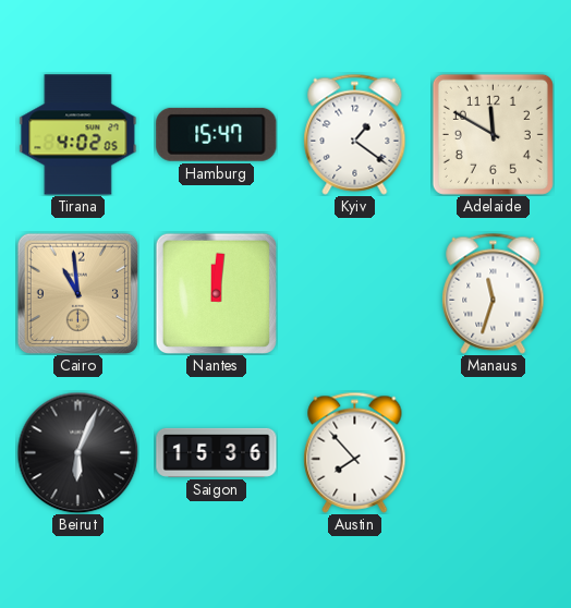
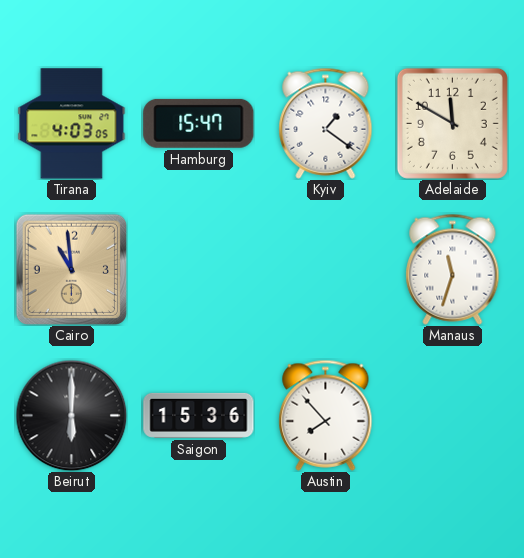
Tirana: 4:02 -> 4:03 (72, 124)
Nantes: 12:01 -> none (216, 293)
Beirut: 6:04 -> 6:00 (71, 415)
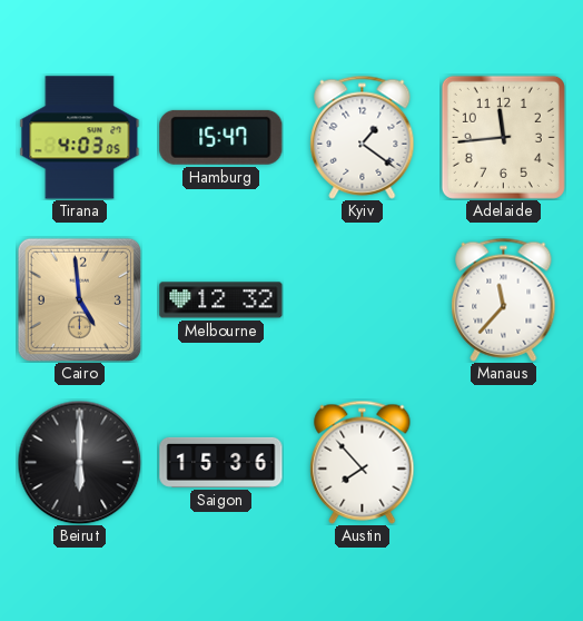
Adelaide: 11:50 -> 11:44 (503, 137)
Cairo: 10:59 -> 4:59 (79, 299)
Melbourne: none -> 12:32 (221, 300)
Manaus: 11:33 -> 11:37 (504, 299)
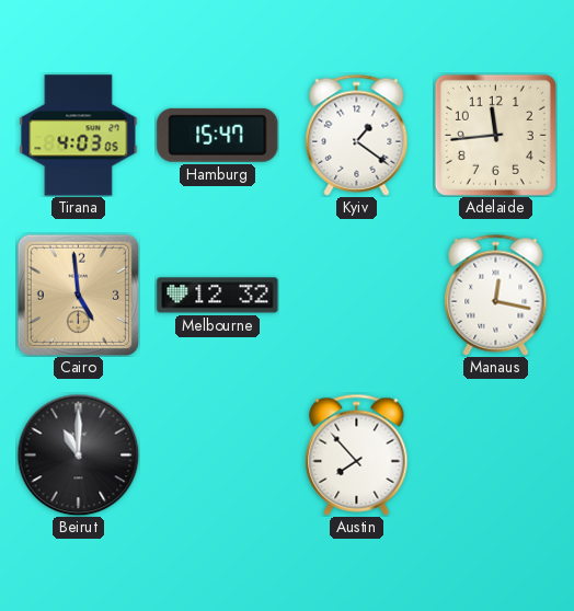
Manaus: 11:37 -> 12:17 (496, 295)
Beirut: 6:00 -> 11:00 (78, 454)
Saigon: 15:36 -> none (221, 462)
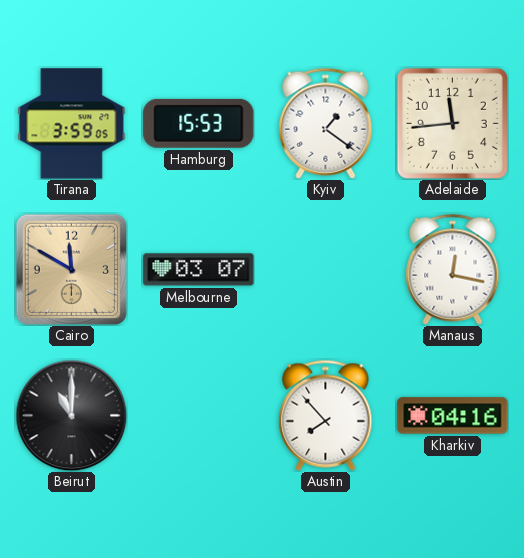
Tirana: 4:03 -> 3:59 (72, 124)
Hamburg: 15:47 -> 15:53 (199, 123)
Cairo: 4:59 -> 11:50 (71, 269)
Melbourne: 12:32 -> 03:07 (199, 270)
Kharkiv: none -> 04:16 (453, 416)
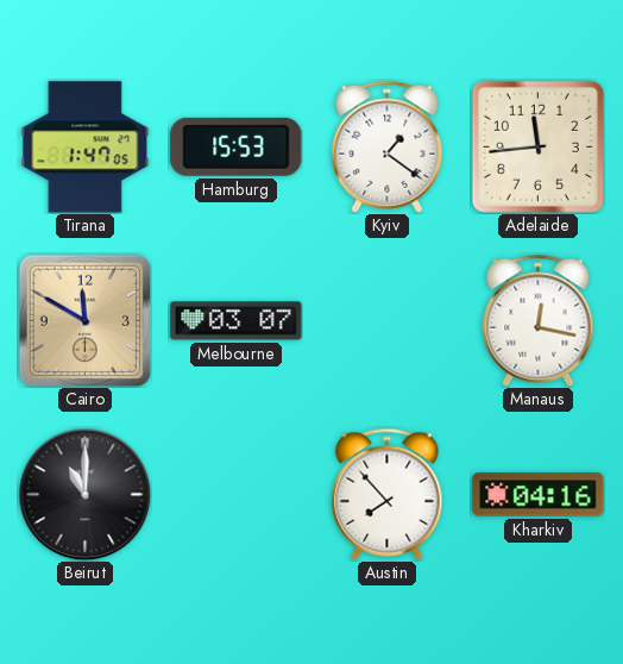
Tirana: 3:59 -> 1:47 (86, 148)
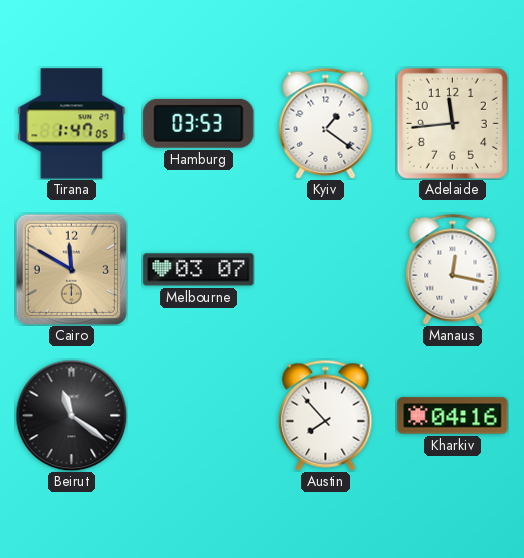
Hamburg: 15:53 -> 03:53 (199, 123)
Beirut: 11:00 -> 11:21 (71, 415)
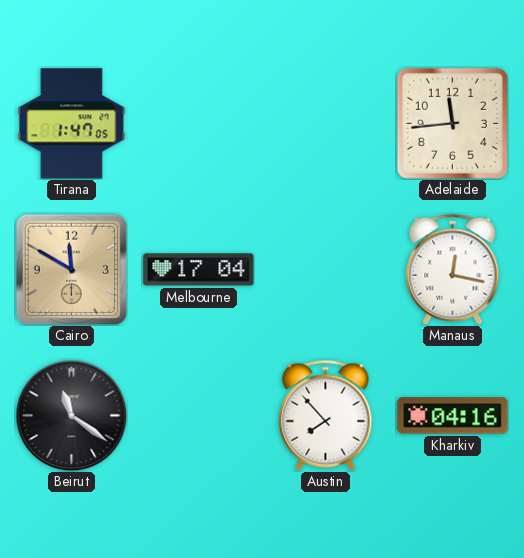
Hamburg: 03:53 -> none (199, 123)
Kyiv: 1:21 -> none (326, 123)
Melbourne: 03:07 -> 17:04 (199, 270)
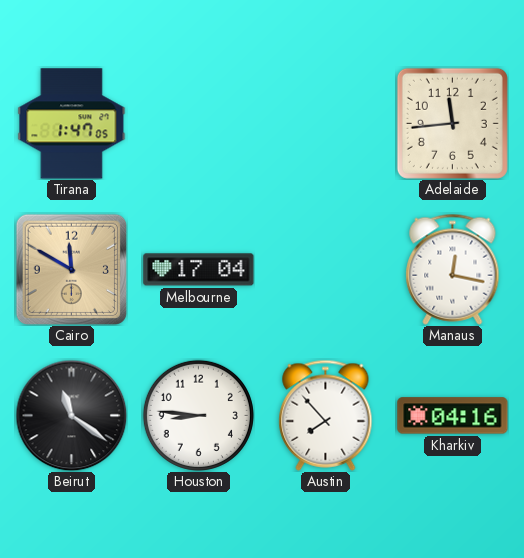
Houston: none -> 8:46 (198, 415)
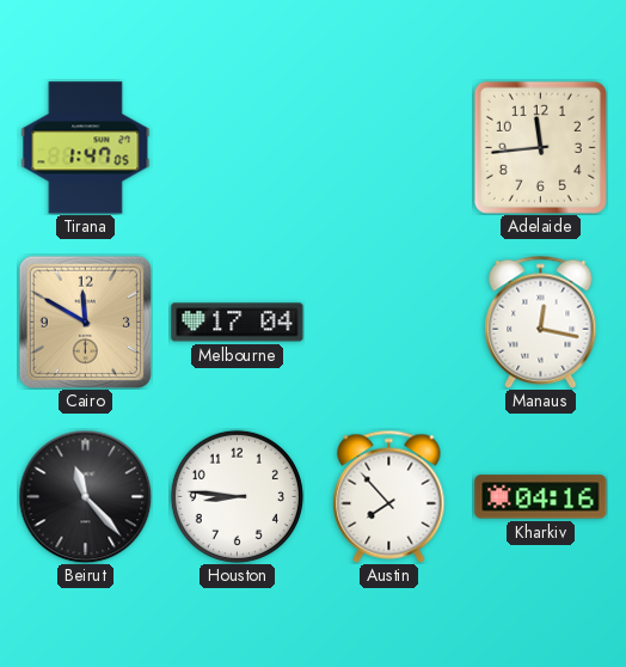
Beirut: 11:21 -> 11:23 (85, 496)
